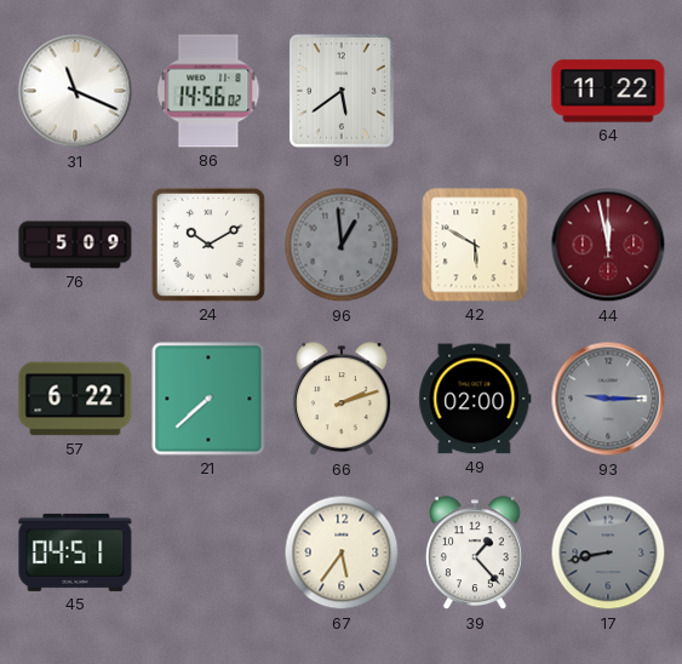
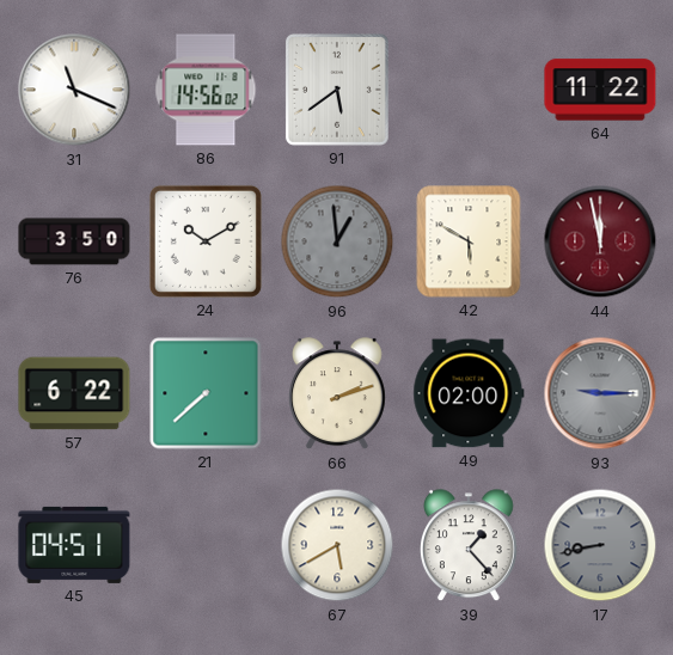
76: 5:09 -> 3:50 (74, 241)
67: 5:36 -> 5:40 (337, 545)
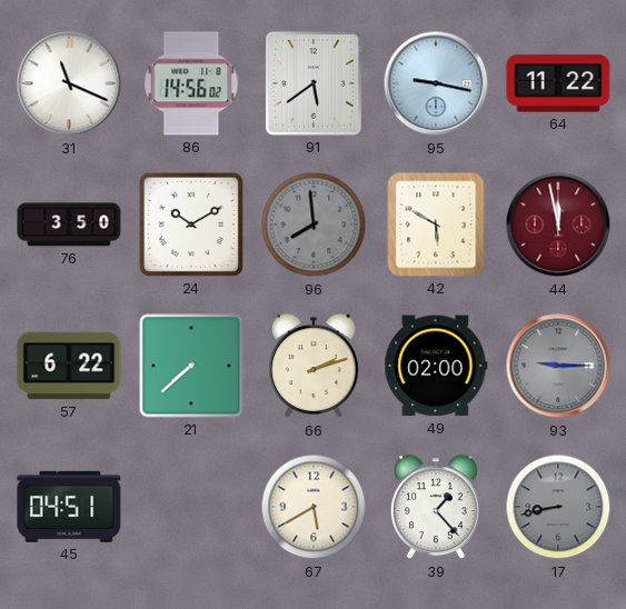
95: none -> 9:17 (436, 83)
96: 12:59 -> 7:59 (314, 224)
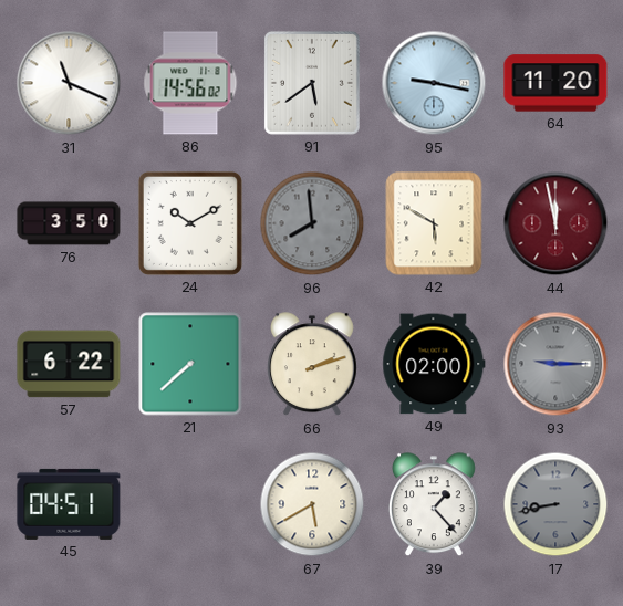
64: 11:22 -> 11:20 (555, 83)
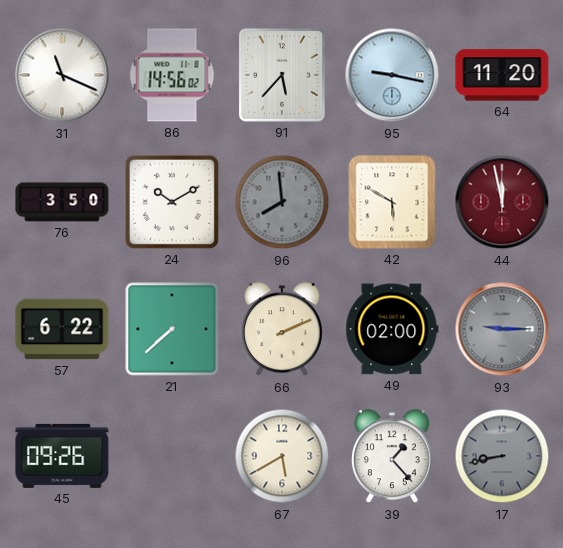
91: 5:39 -> 5:37 (282, 75)
66: 2:12 -> 2:11 (282, 330)
45: 04:51 -> 09:26 (62, 456)
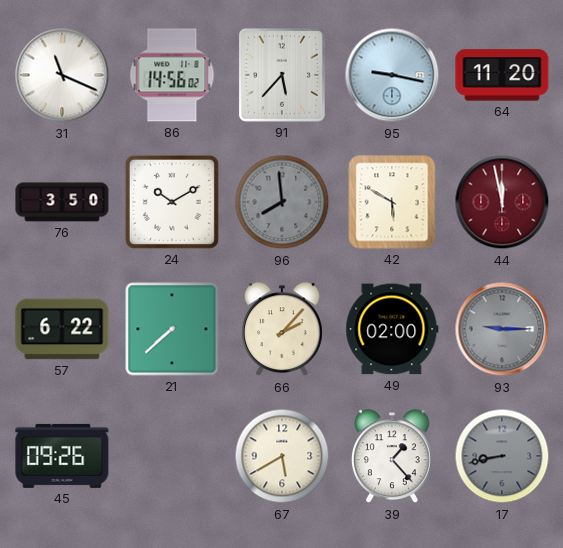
66: 2:11 -> 2:07 (282, 330)
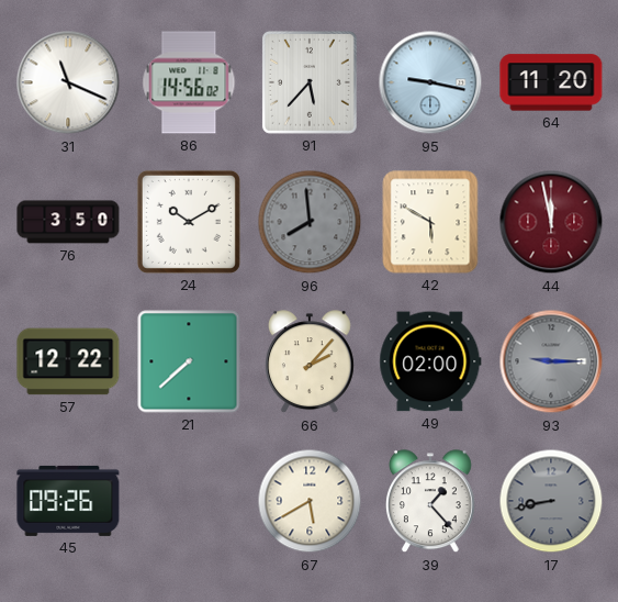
57: 6:22 -> 12:22 (68, 361)
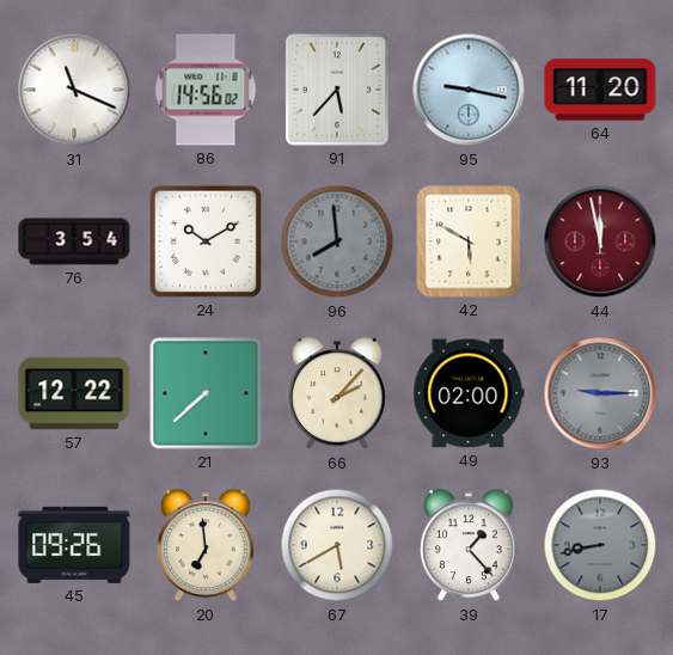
76: 3:50 -> 3:54 (74, 241)
20: none -> 6:59 (206, 546)
